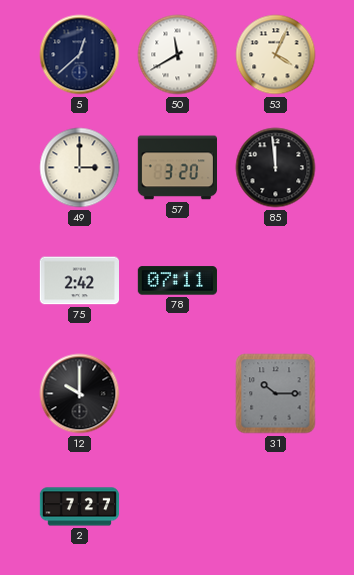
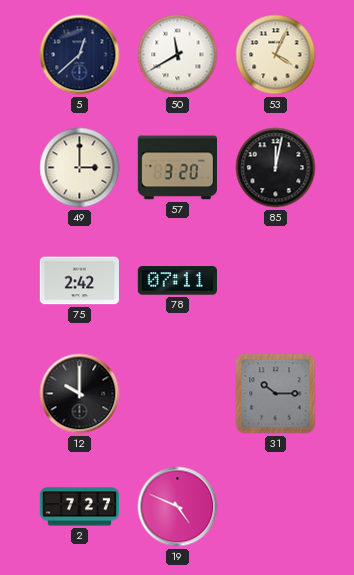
85: 11:59 -> 12:02 (276, 168)
19: none -> 4:49 (178, 507)
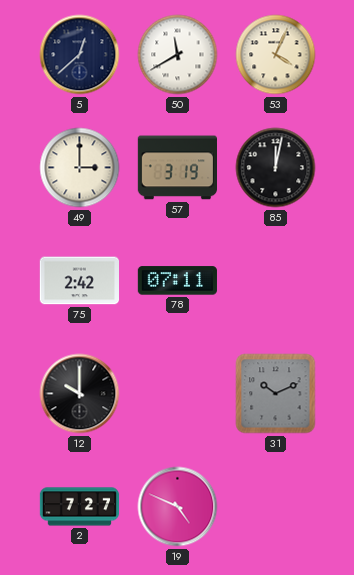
57: 3:20 -> 3:19 (177, 168)
31: 10:15 -> 10:11 (276, 394)
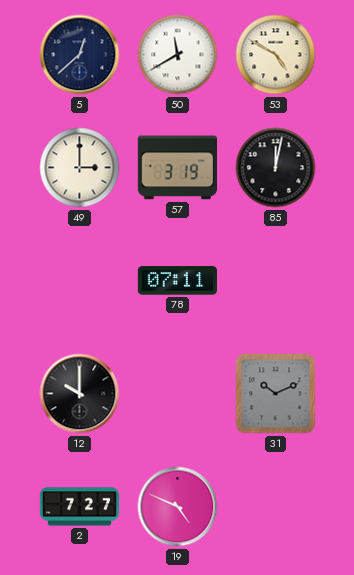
53: 4:04 -> 4:50 (276, 55)
75: 2:42 -> none (79, 281)
